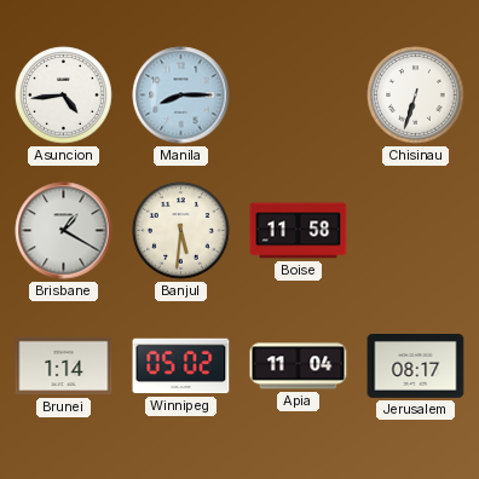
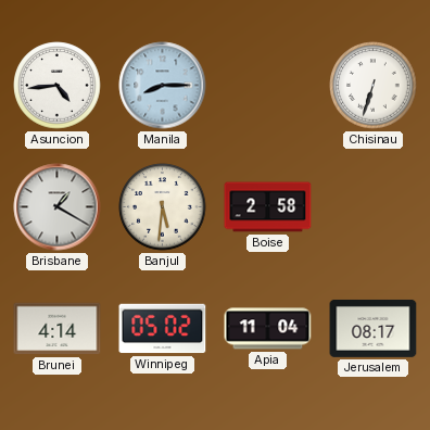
Boise: 11:58 -> 2:58 (268, 207)
Brunei: 1:14 -> 4:14 (58, 329)
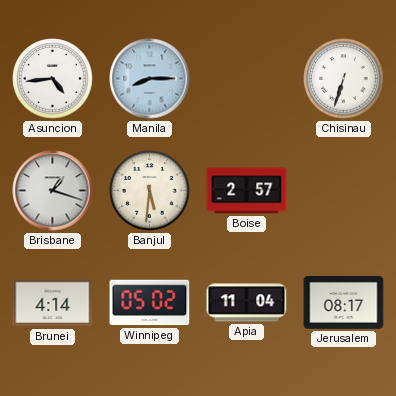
Brisbane: 1:20 -> 1:18 (53, 191)
Boise: 2:58 -> 2:57 (247, 191)
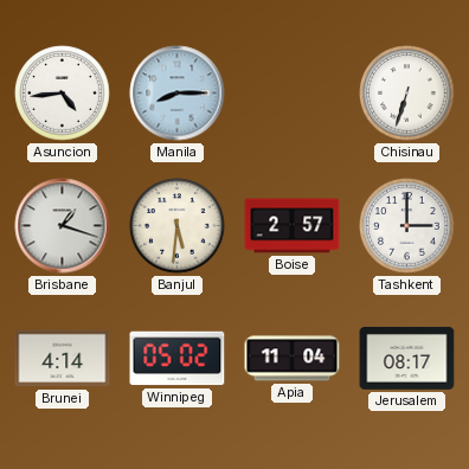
Tashkent: none -> 3:00 (407, 226)
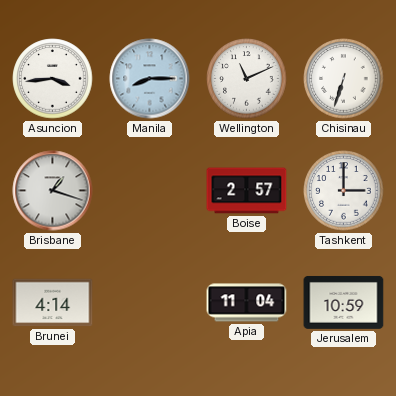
Asuncion: 4:44 -> 3:44 (53, 79)
Wellington: none -> 11:11 (247, 79)
Banjul: 5:31 -> none (178, 226)
Winnipeg: 05:02 -> none (178, 359)
Jerusalem: 08:17 -> 10:59 (344, 302)
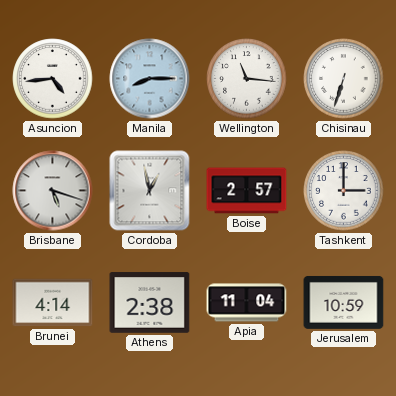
Asuncion: 3:44 -> 4:44 (53, 79)
Wellington: 11:11 -> 11:16 (247, 79)
Brisbane: 1:18 -> 5:18 (53, 191)
Cordoba: none -> 12:58 (150, 191)
Athens: none -> 2:38 (150, 303)
